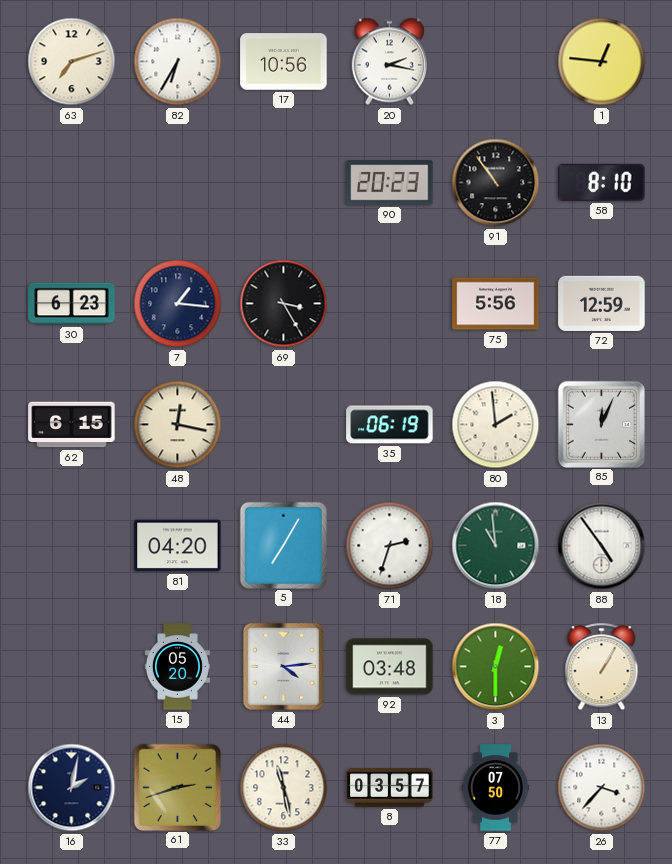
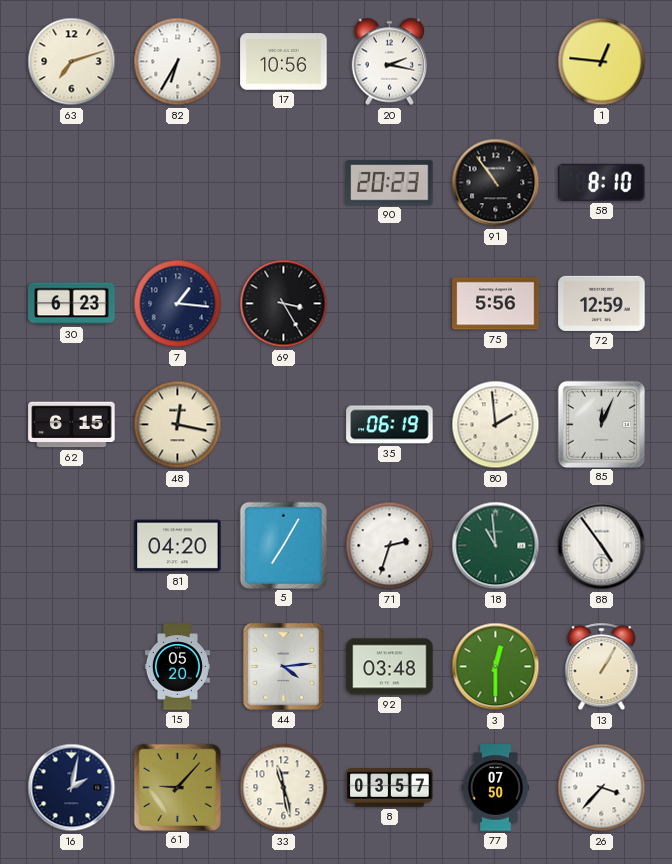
61: 2:42 -> 9:07 (177, 787)
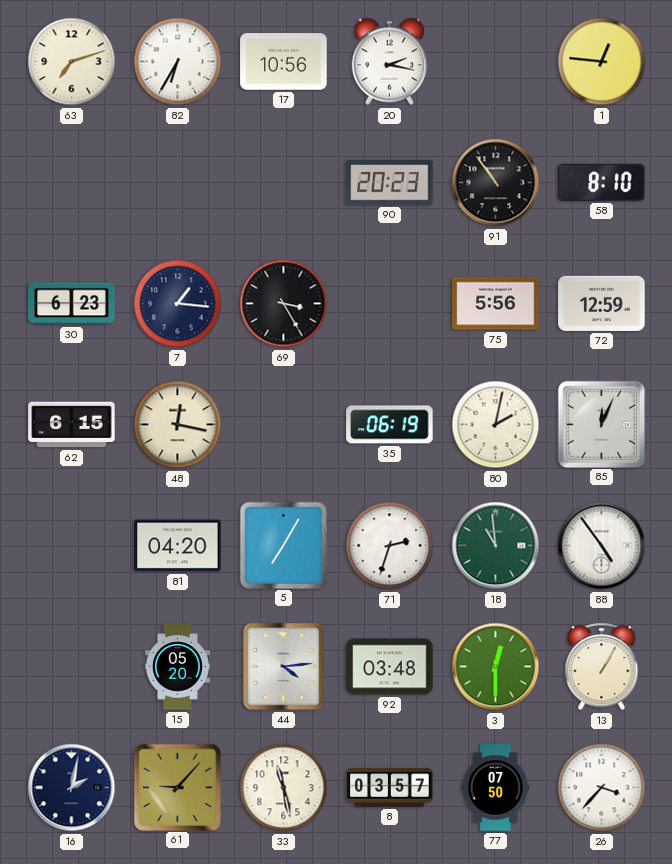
80: 1:59 -> 2:02 (496, 425)
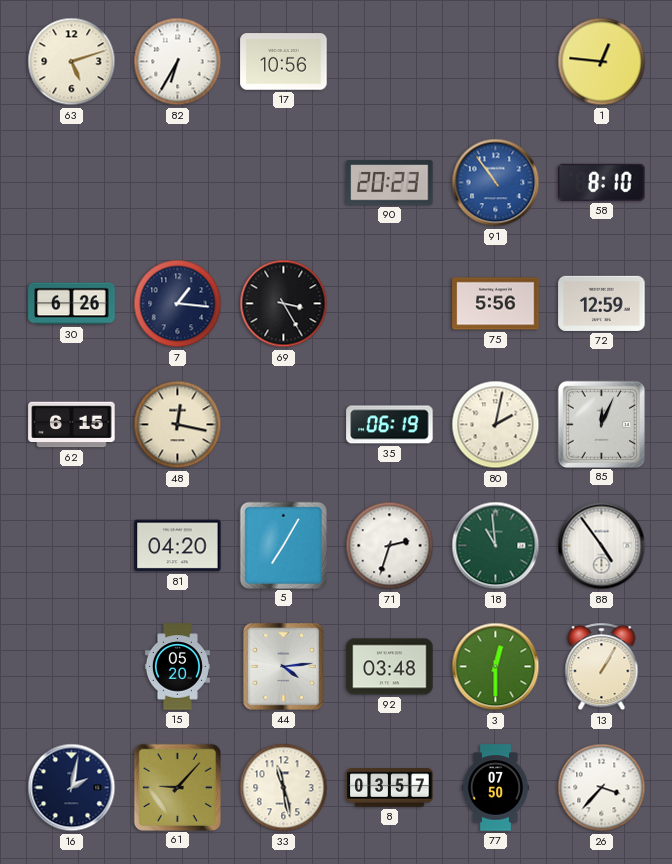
63: 7:12 -> 5:12 (72, 62)
20: 2:17 -> none (390, 62)
91 dial: black -> blue (496, 183)
30: 6:23 -> 6:26 (72, 304)
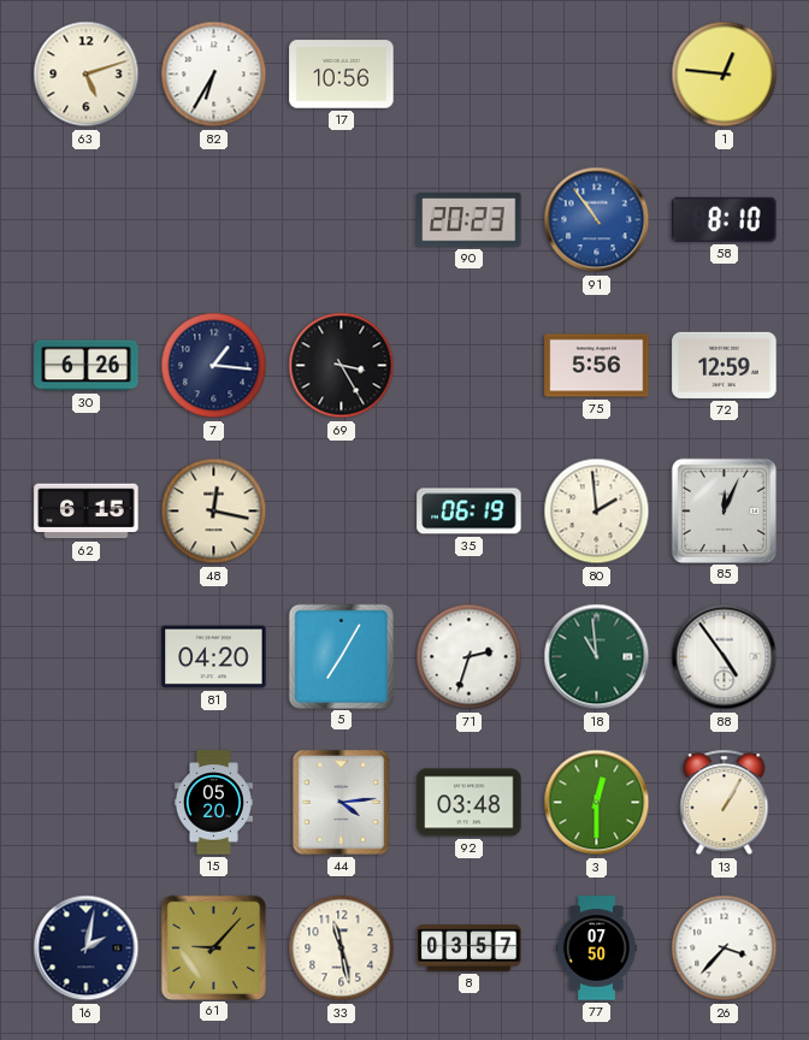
80: 2:02 -> 1:59 (597, 512)
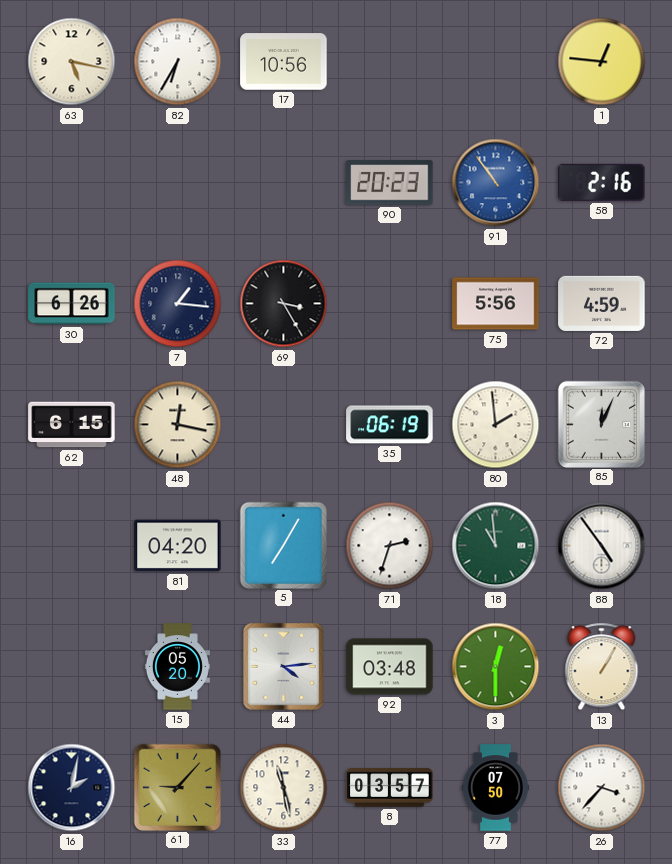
63: 5:12 -> 5:17 (72, 62)
58: 8:10 -> 2:16 (602, 182)
72: 12:59 -> 4:59 (602, 303)
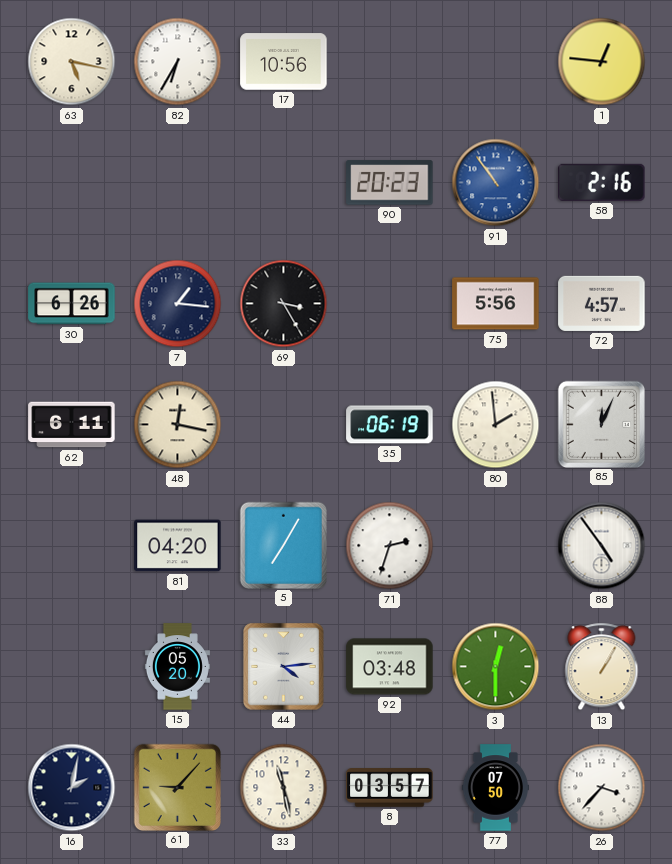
72: 4:59 -> 4:57 (602, 303)
62: 6:15 -> 6:11 (72, 425)
18: 10:59 -> none (496, 546)
